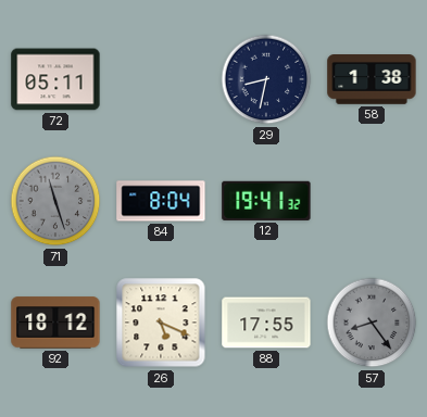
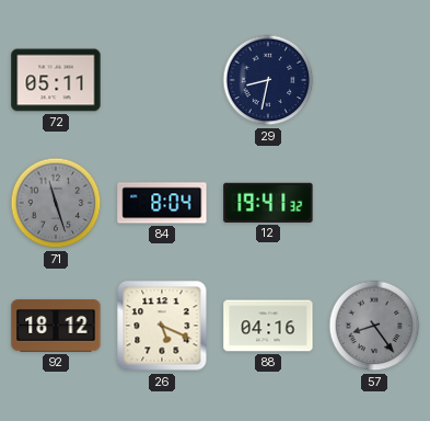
58: 1:38 -> none (372, 80)
88: 17:55 -> 04:16 (268, 326)
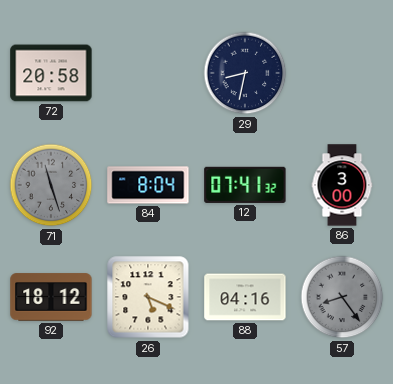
72: 05:11 -> 20:58 (51, 73)
12: 19:41 -> 07:41 (245, 185)
86: none -> 3:00 (342, 185)
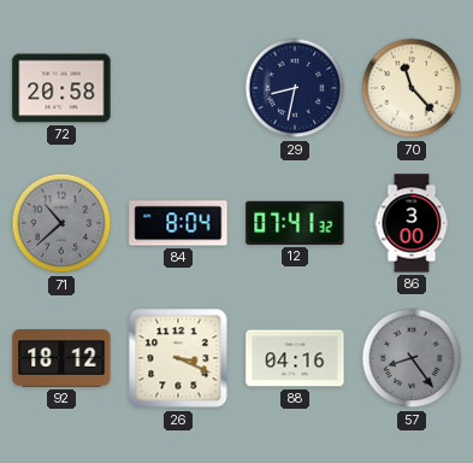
70: none -> 11:23 (412, 88)
71: 11:27 -> 10:38 (61, 223)
26: 5:19 -> 3:19 (178, 358)
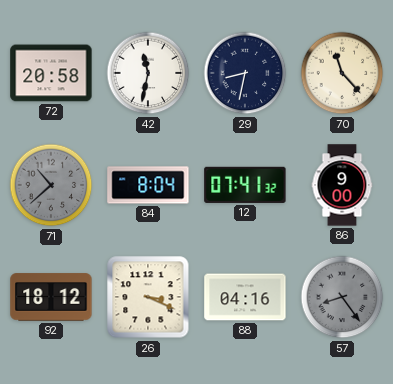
42: none -> 11:32 (148, 73)
86: 3:00 -> 9:00 (342, 185)
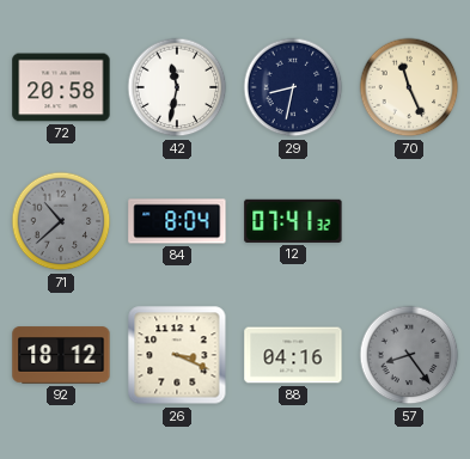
70: 11:23 -> 11:26 (409, 87)
86: 9:00 -> none (342, 185)
